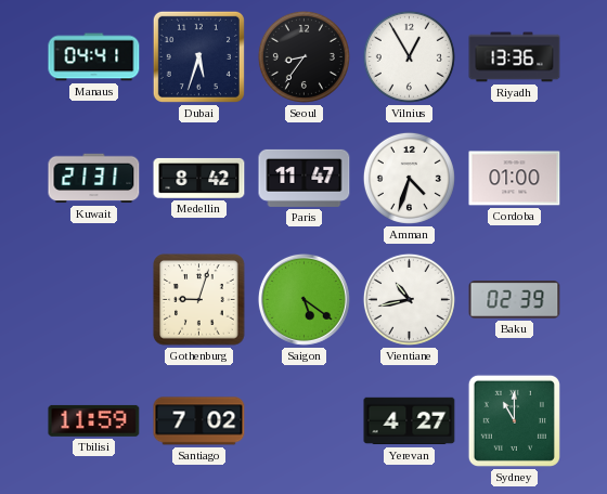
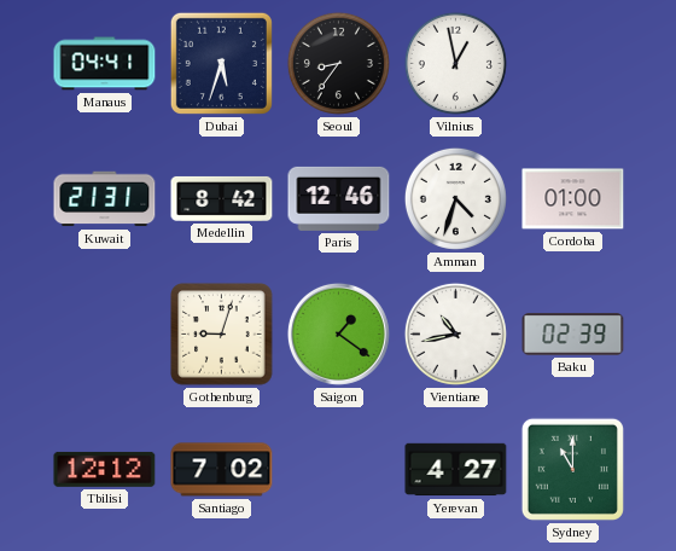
Vilnius: 12:55 -> 12:58 (455, 63)
Riyadh: 13:36 -> none (515, 57)
Paris: 11:47 -> 12:46 (339, 198)
Saigon: 5:21 -> 1:21 (338, 333)
Tbilisi: 11:59 -> 12:12 (105, 469)
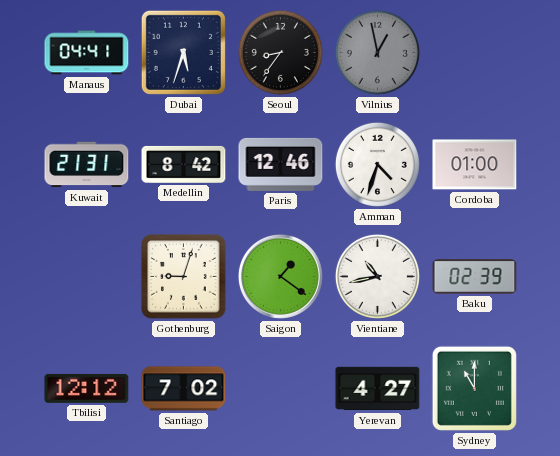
Vilnius dial: white -> grey (377, 52)
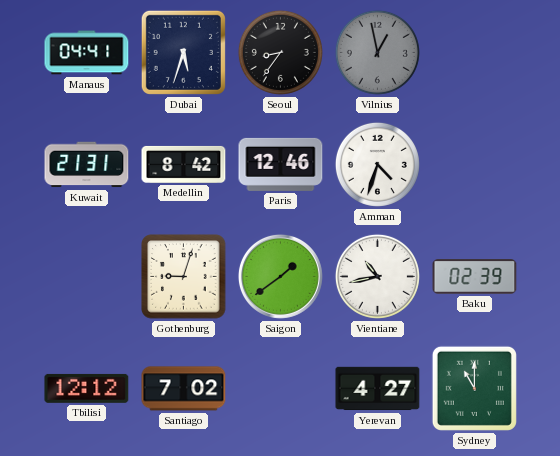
Cordoba: 01:00 -> none (475, 165)
Saigon: 1:21 -> 1:39 (280, 276)
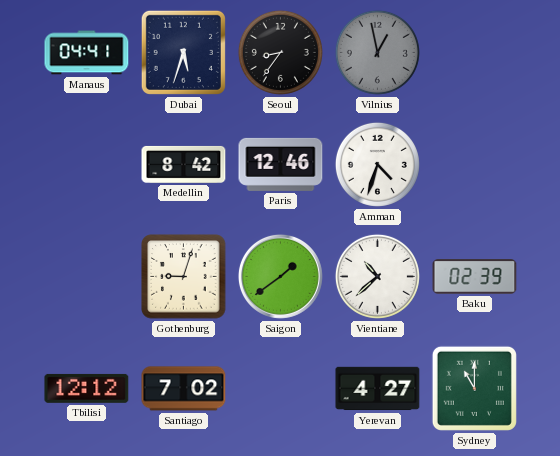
Kuwait: 21:31 -> none (87, 165)
Vientiane: 10:43 -> 10:38 (377, 276)
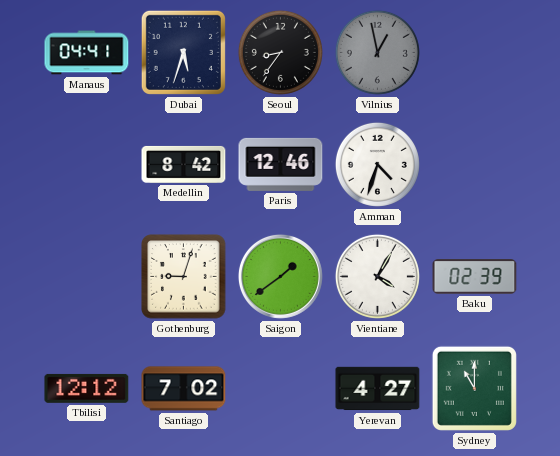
Vientiane: 10:38 -> 4:05 (377, 276)
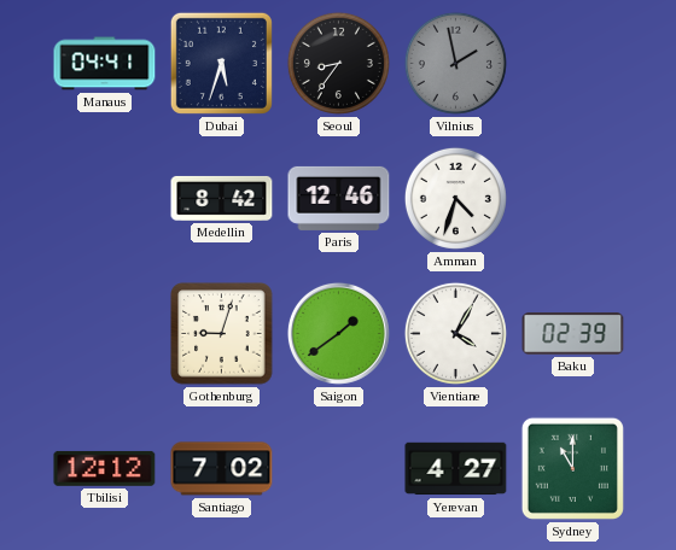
Vilnius: 12:58 -> 1:58 (455, 63)
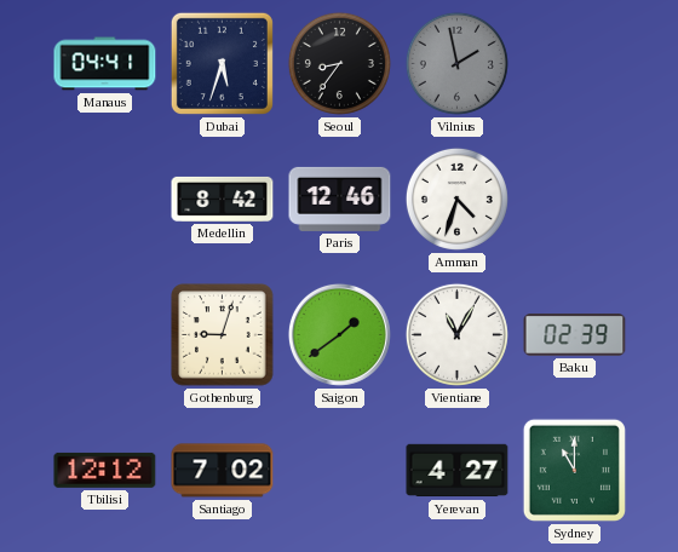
Vientiane: 4:05 -> 11:05 (456, 334)
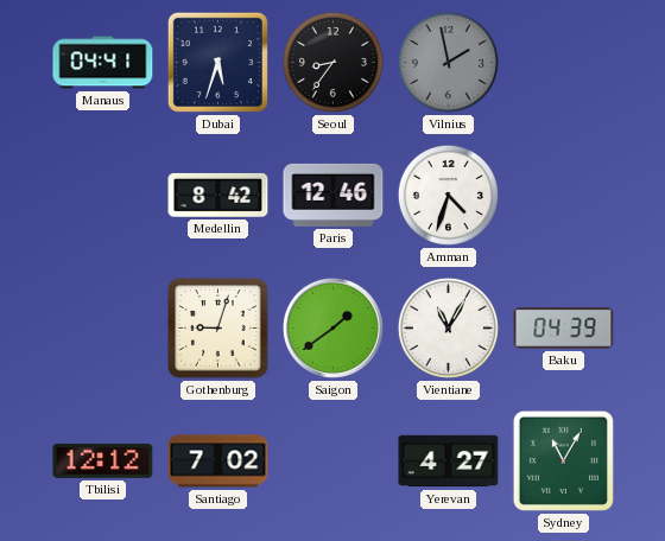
Baku: 02:39 -> 04:39 (564, 329)
Sydney: 11:00 -> 11:05 (563, 460)
